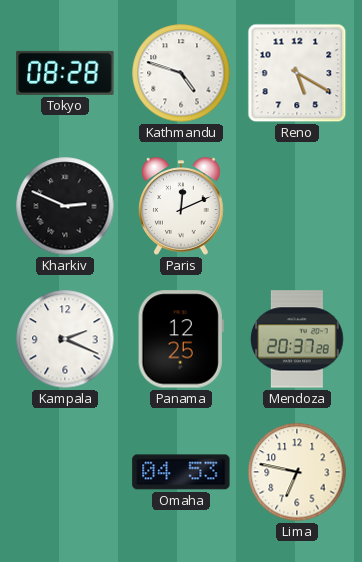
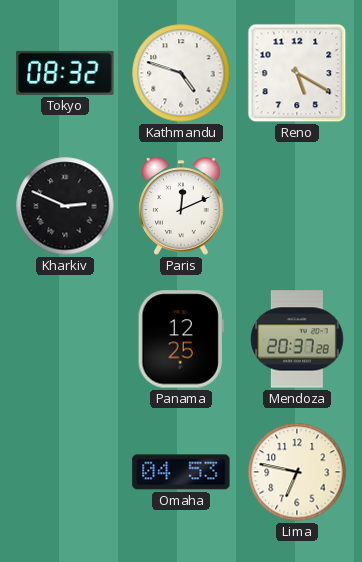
Tokyo: 08:28 -> 08:32 (65, 73)
Kampala: 2:19 -> none (65, 339)
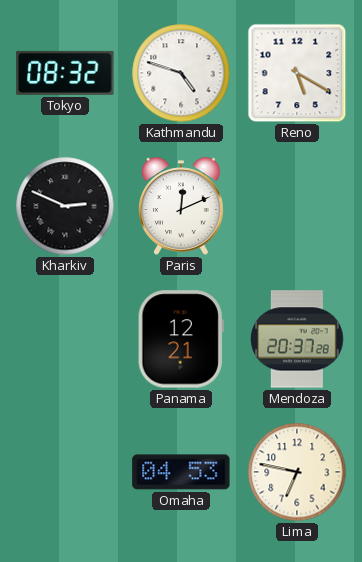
Panama: 12:25 -> 12:21 (181, 339)
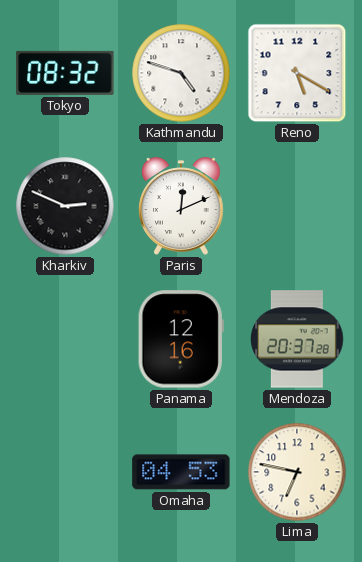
Panama: 12:21 -> 12:16 (181, 339)
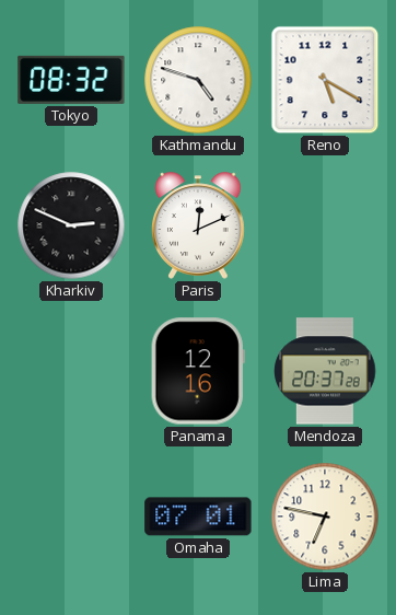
Omaha: 04:53 -> 07:01 (198, 517)
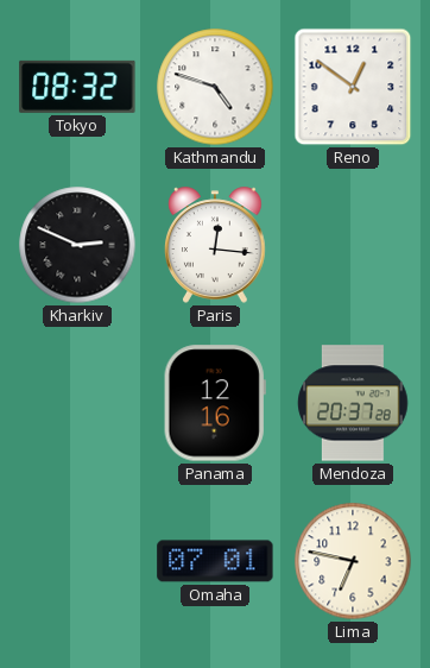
Reno: 5:20 -> 12:51 (353, 87)
Paris: 12:11 -> 12:16 (215, 245)
